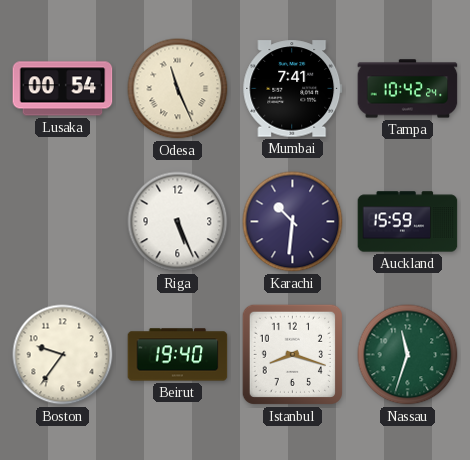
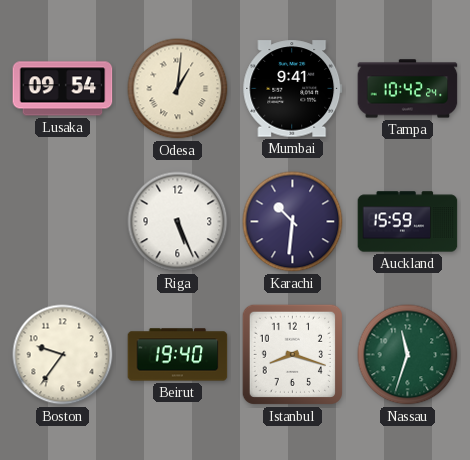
Lusaka: 00:54 -> 09:54 (63, 89)
Odesa: 11:26 -> 1:01 (178, 89)
Mumbai: 7:41 -> 9:41 (293, 89)
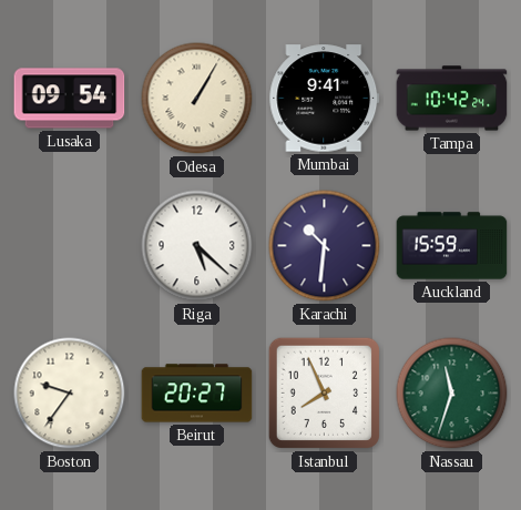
Odesa: 1:01 -> 1:05 (197, 99)
Riga: 5:26 -> 5:22 (197, 246)
Beirut: 19:40 -> 20:27 (197, 394)
Istanbul: 8:18 -> 7:56 (324, 392)
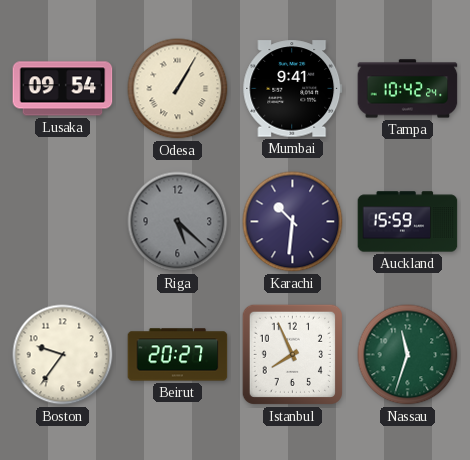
Riga dial: white -> grey (178, 222)
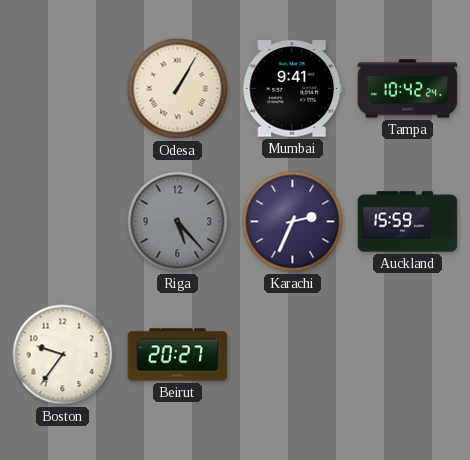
Lusaka: 09:54 -> none (63, 89)
Riga: 5:22 -> 5:23 (178, 222)
Karachi: 10:31 -> 2:34 (293, 222)
Istanbul: 7:56 -> none (292, 354)
Nassau: 11:33 -> none (408, 355)
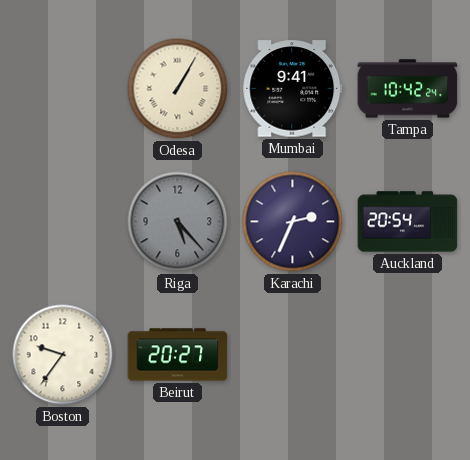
Auckland: 15:59 -> 20:54 (408, 222)
